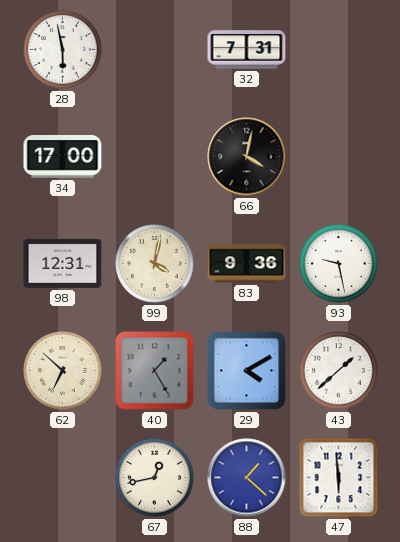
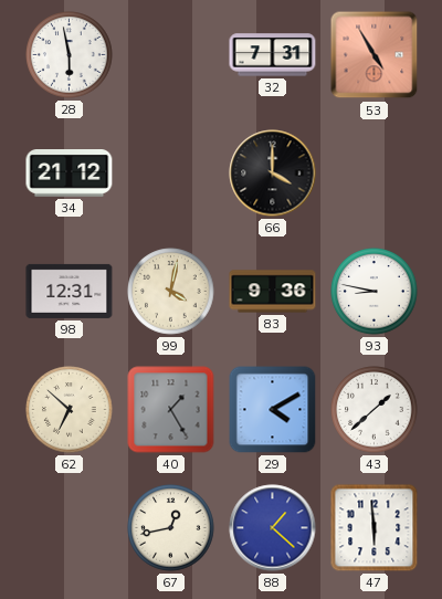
53: none -> 4:55 (375, 55)
34: 17:00 -> 21:12 (70, 174)
66: 4:02 -> 4:00 (273, 174)
93: 9:28 -> 8:47 (375, 292)
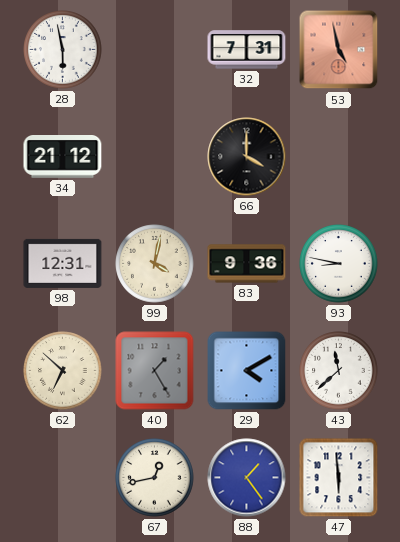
53: 4:55 -> 4:58 (339, 50)
43: 1:38 -> 11:38 (339, 371)
88: 1:22 -> 1:24 (247, 478)
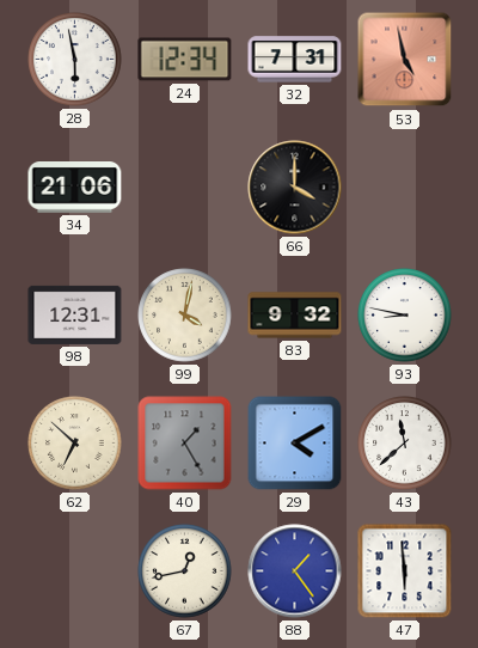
24: none -> 12:34 (185, 60)
34: 21:12 -> 21:06 (75, 188)
83: 9:36 -> 9:32 (295, 316)
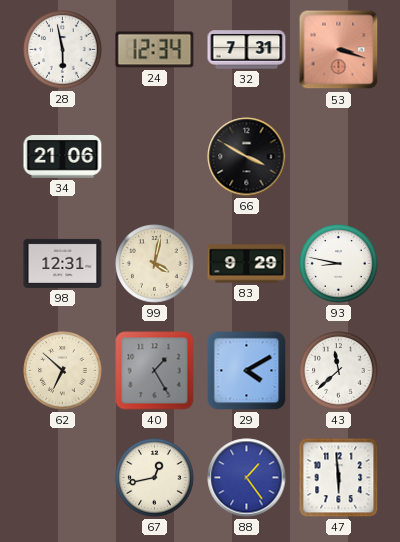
53: 4:58 -> 3:18 (339, 50)
66: 4:00 -> 3:50 (247, 157)
83: 9:32 -> 9:29 (247, 264)
